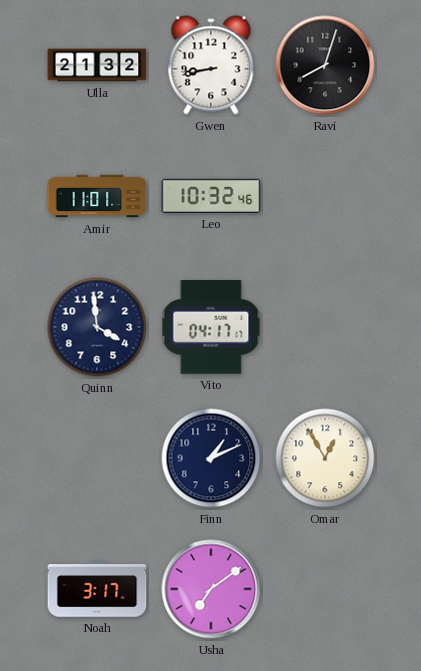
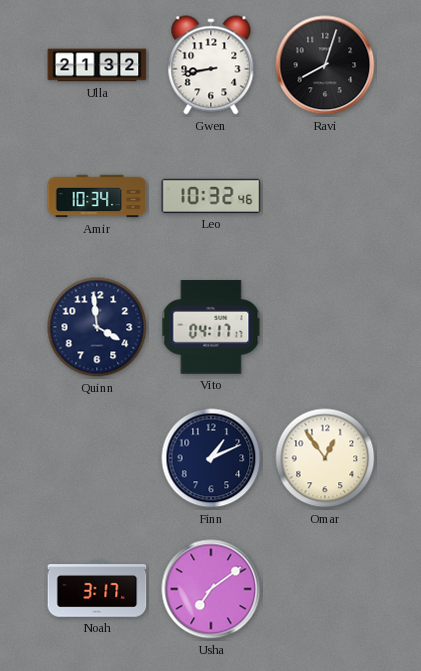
Amir: 11:01 -> 10:34 (97, 196)
Omar: 12:55 -> 12:54 (325, 458)
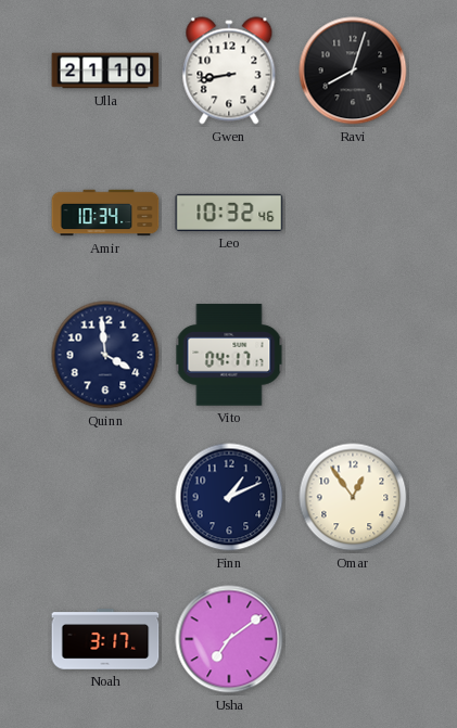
Ulla: 21:32 -> 21:10 (105, 71)
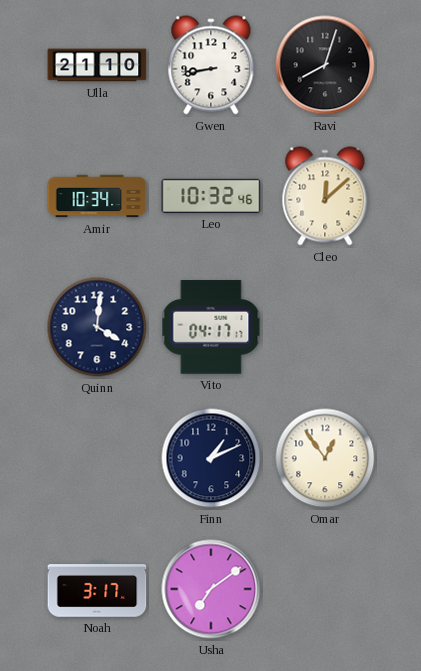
Cleo: none -> 12:08 (325, 196)
Quinn: 3:59 -> 4:01 (97, 327)
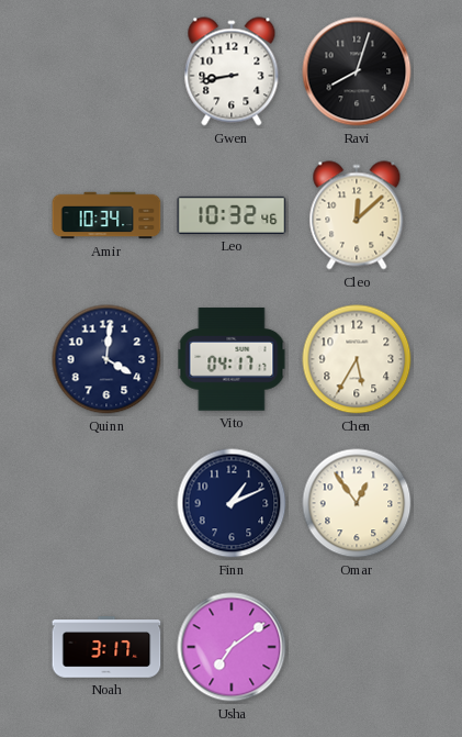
Ulla: 21:10 -> none (97, 65)
Chen: none -> 5:35 (357, 359)
